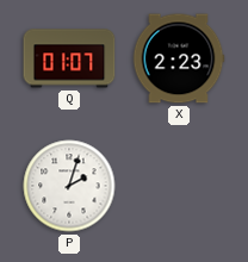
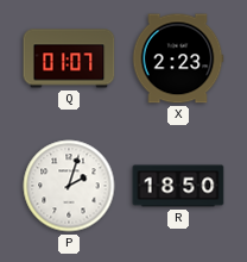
R: none -> 18:50 (178, 186)
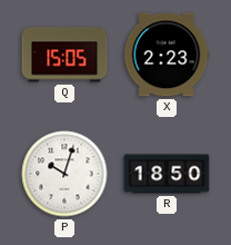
Q: 01:07 -> 15:05 (64, 55)
P: 2:03 -> 10:03 (64, 174)
